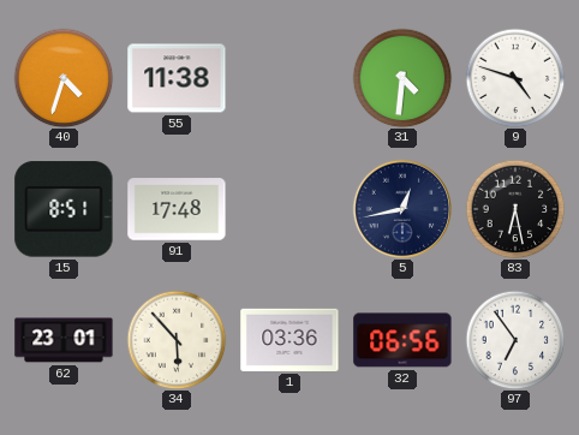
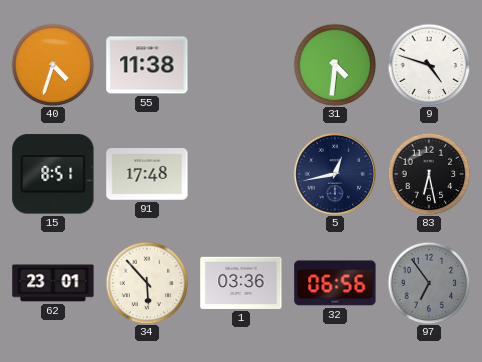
97 dial: white -> grey (429, 283)
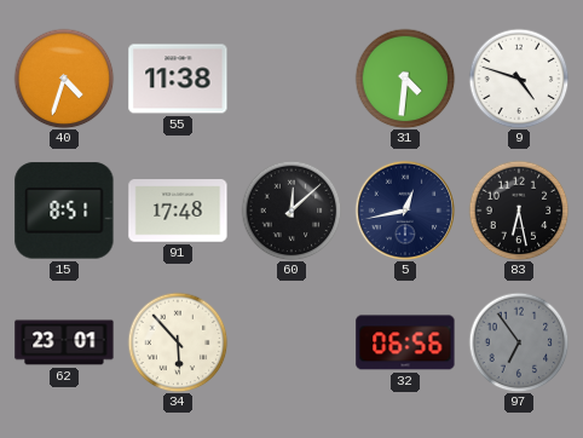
60: none -> 12:08 (291, 211)
1: 03:36 -> none (241, 283)
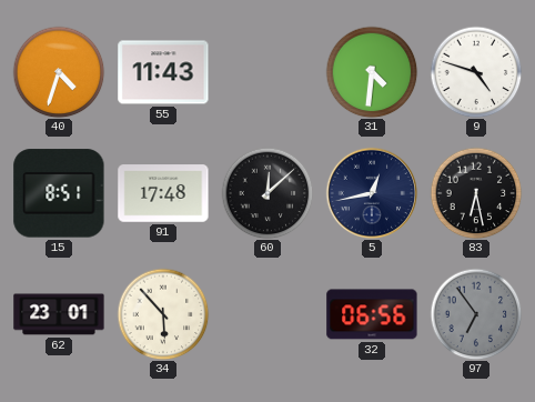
55: 11:38 -> 11:43 (163, 72)
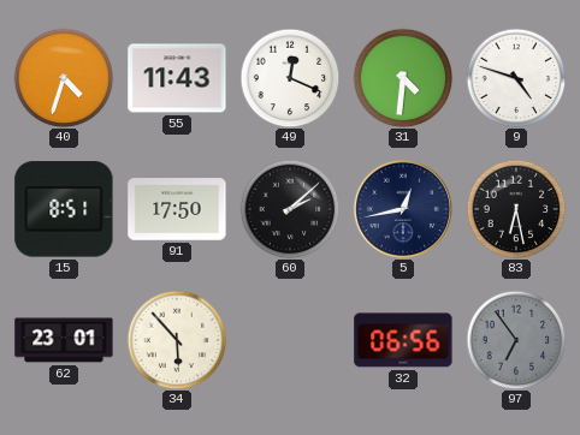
49: none -> 12:19 (290, 78)
91: 17:48 -> 17:50 (177, 209)
60: 12:08 -> 2:08 (290, 209)
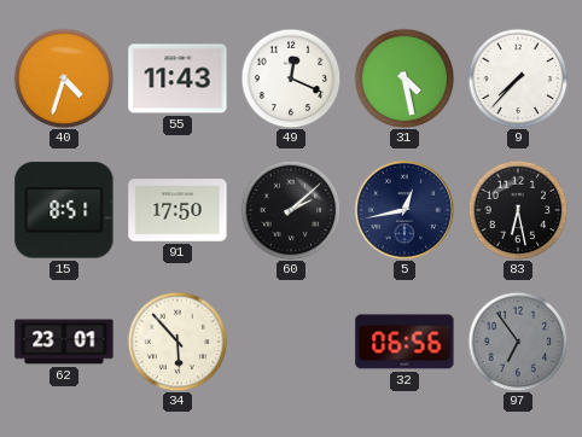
31: 4:31 -> 4:28 (405, 78)
9: 4:48 -> 7:37 (518, 78)
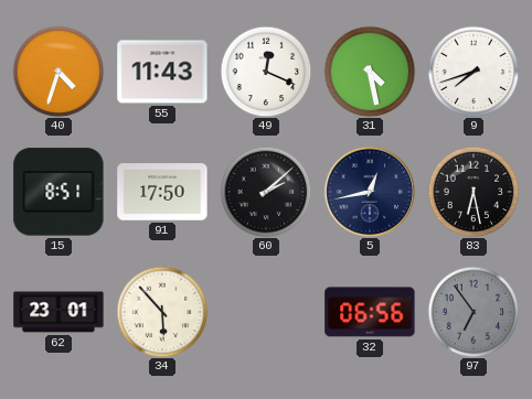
9: 7:37 -> 7:42 (474, 72)
